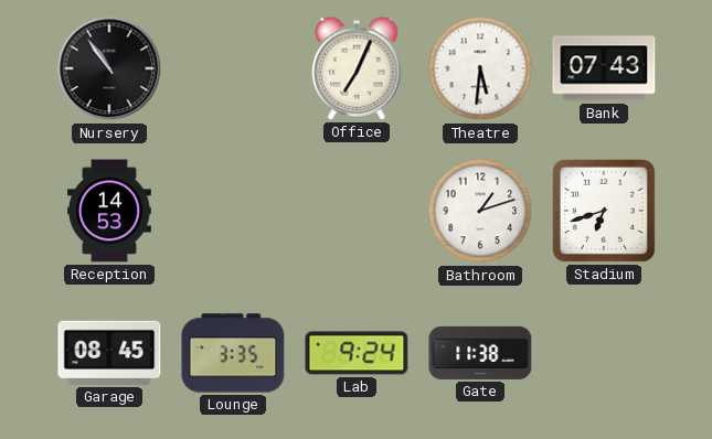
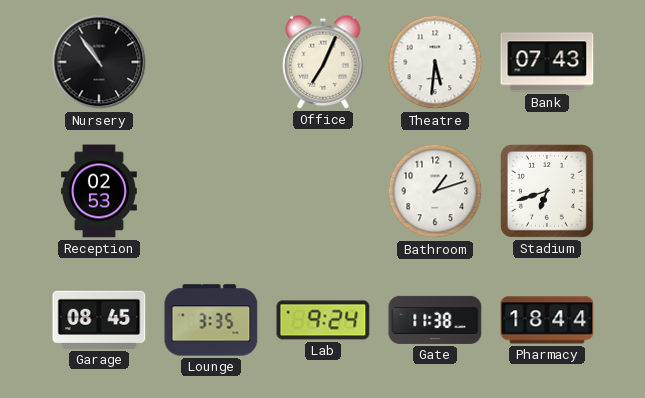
Reception: 14:53 -> 02:53 (99, 191)
Pharmacy: none -> 18:44 (547, 320)
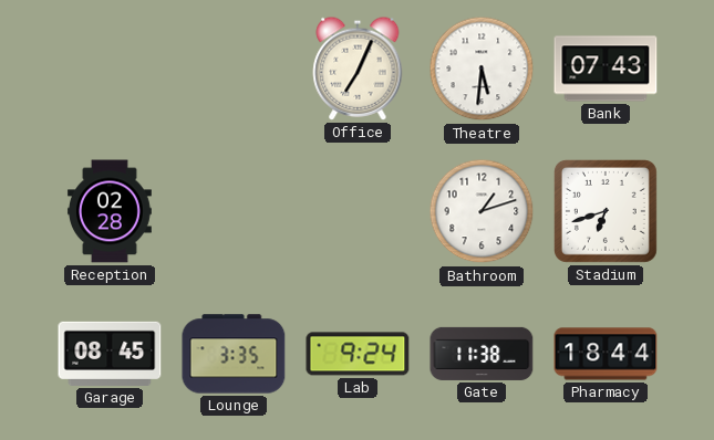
Nursery: 10:54 -> none (99, 62)
Reception: 02:53 -> 02:28 (110, 211)
